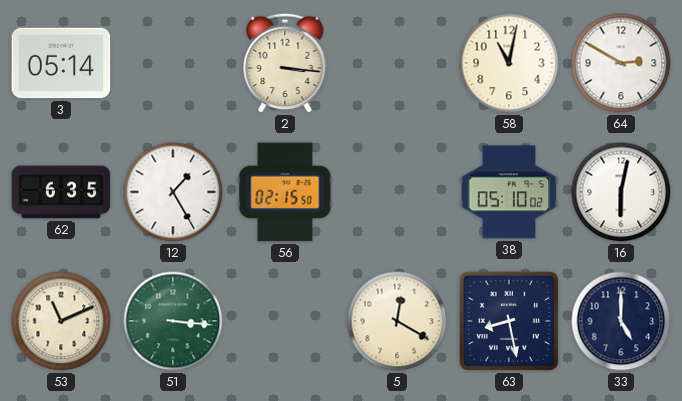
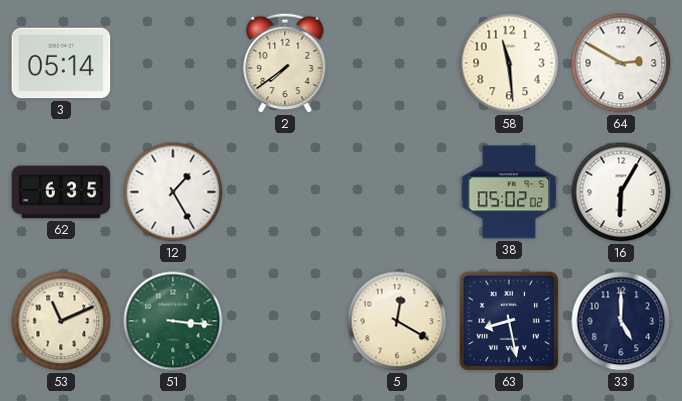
2: 3:16 -> 7:39 (285, 63)
58: 11:02 -> 11:29 (509, 63)
56: 02:15 -> none (285, 192)
38: 05:10 -> 05:02 (509, 192)
16: 6:02 -> 6:05 (621, 192)
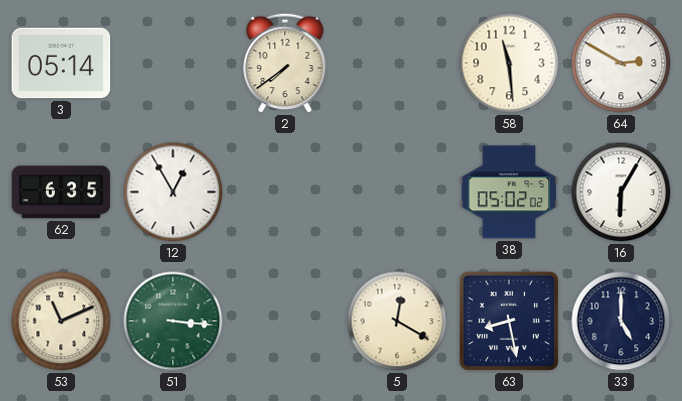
12: 1:25 -> 12:55 (173, 192)
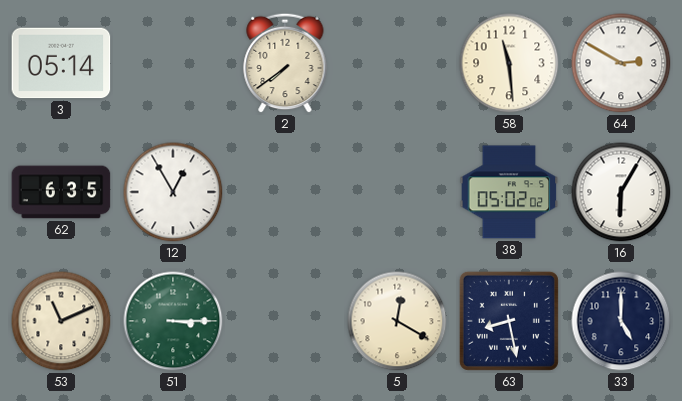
51: 3:16 -> 3:15 (173, 321)
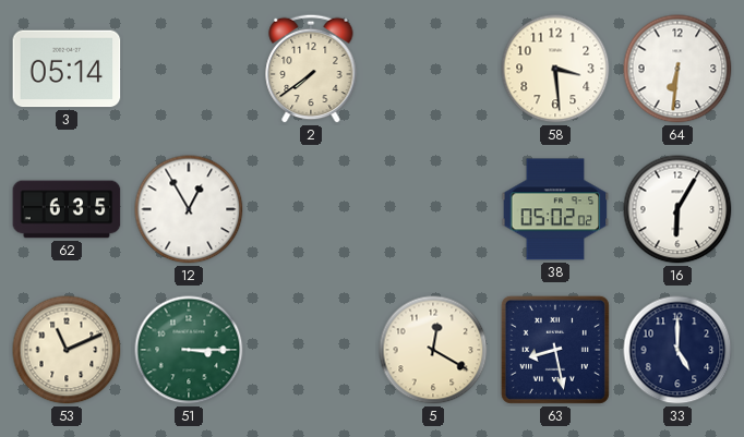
58: 11:29 -> 3:29 (555, 69)
64: 2:50 -> 6:31 (677, 69)
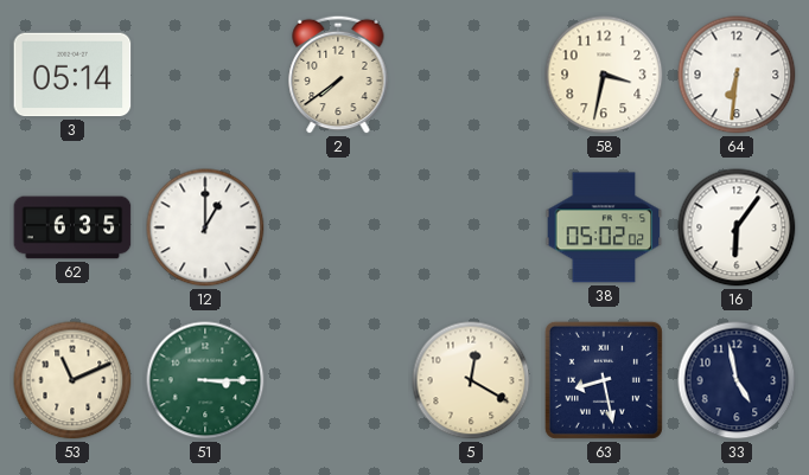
58: 3:29 -> 3:32 (604, 75)
12: 12:55 -> 1:00 (205, 227)
16: 6:05 -> 6:06 (737, 227)
33: 5:00 -> 4:58 (737, 380)
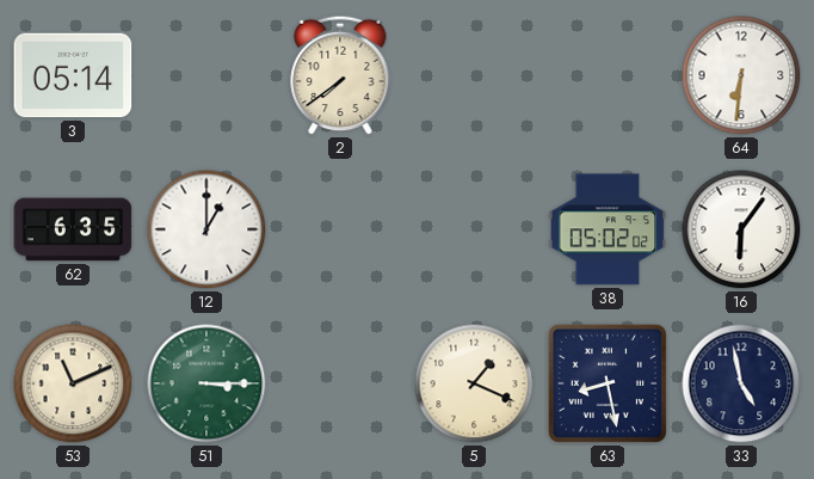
58: 3:32 -> none (604, 75)
5: 12:20 -> 1:19 (474, 383)
